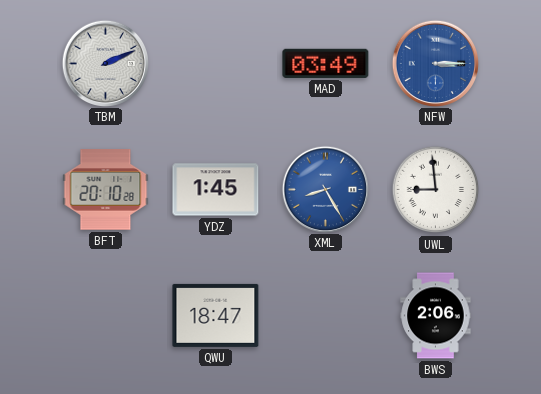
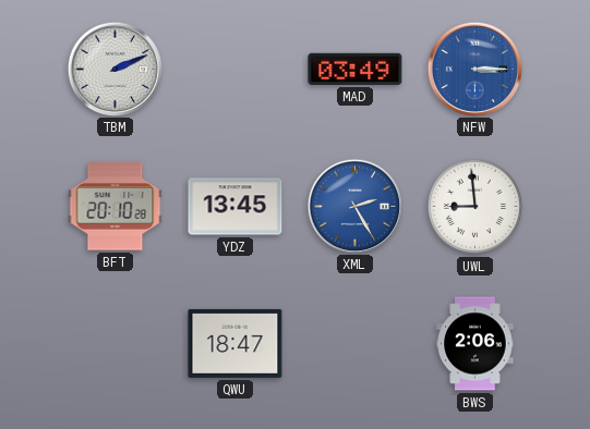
YDZ: 1:45 -> 13:45 (236, 207)
XML: 8:25 -> 2:25 (354, 206)
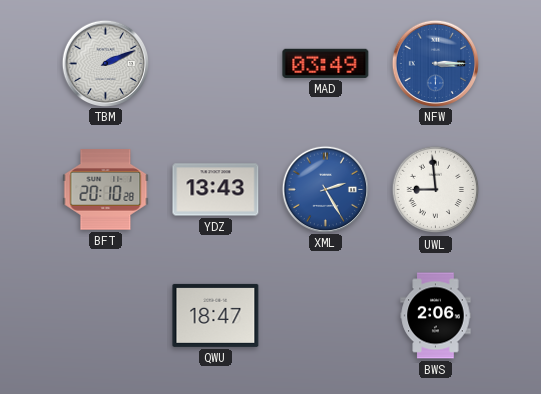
YDZ: 13:45 -> 13:43 (216, 190)
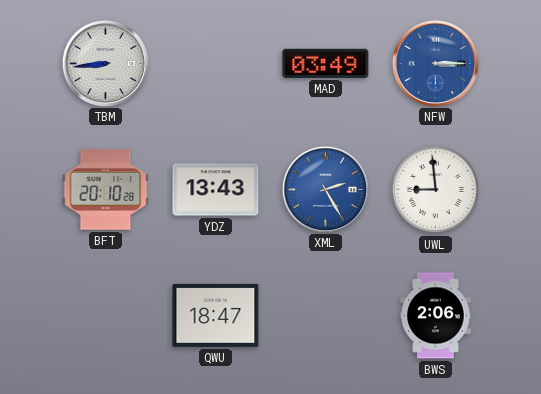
TBM: 2:11 -> 8:44 (105, 63)
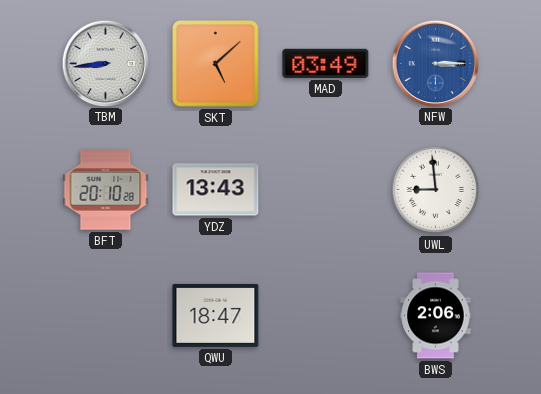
SKT: none -> 5:08 (216, 64)
XML: 2:25 -> none (325, 189)
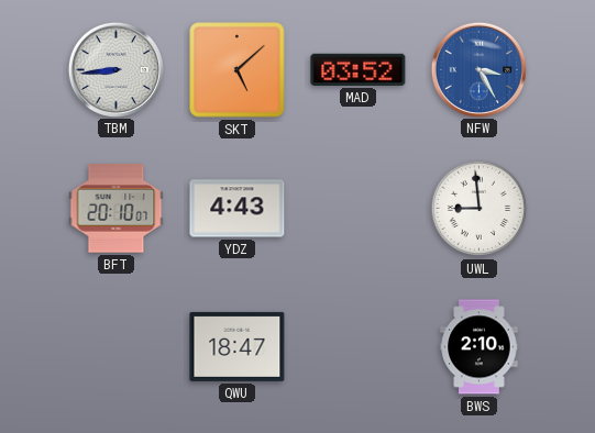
MAD: 03:49 -> 03:52 (359, 69)
NFW: 3:15 -> 3:25 (478, 69)
BFT: 20:10:28 -> 20:10:07 (117, 209)
YDZ: 13:43 -> 4:43 (238, 209)
BWS: 2:06 -> 2:10 (480, 347)
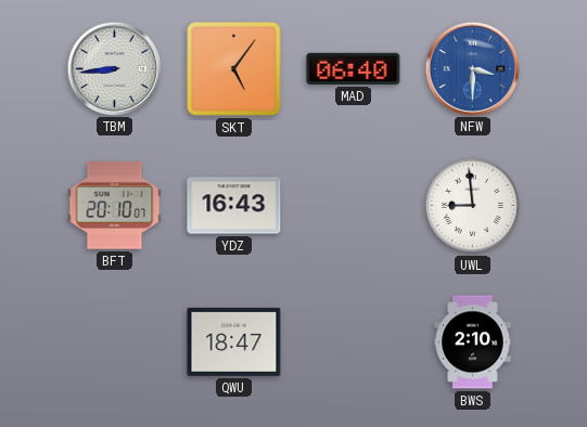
SKT: 5:08 -> 5:06 (234, 69)
MAD: 03:52 -> 06:40 (354, 68)
NFW: 3:25 -> 3:30 (472, 68)
YDZ: 4:43 -> 16:43 (234, 206)
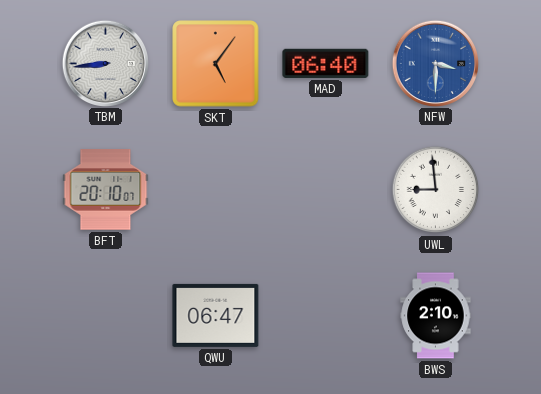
YDZ: 16:43 -> none (234, 206)
QWU: 18:47 -> 06:47 (216, 315)
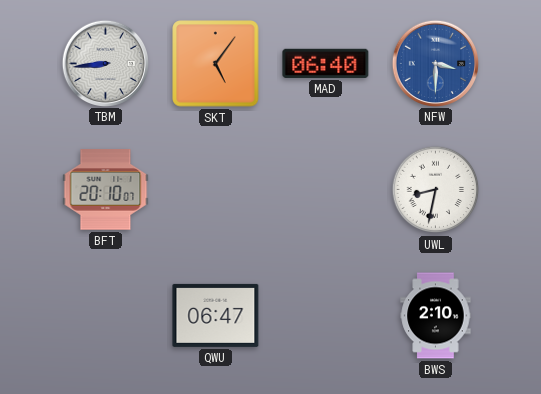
UWL: 8:59 -> 8:32 (436, 190)
